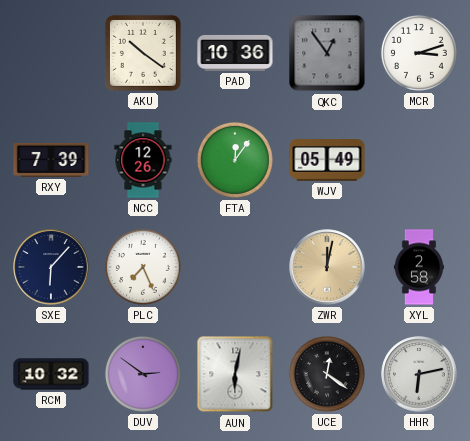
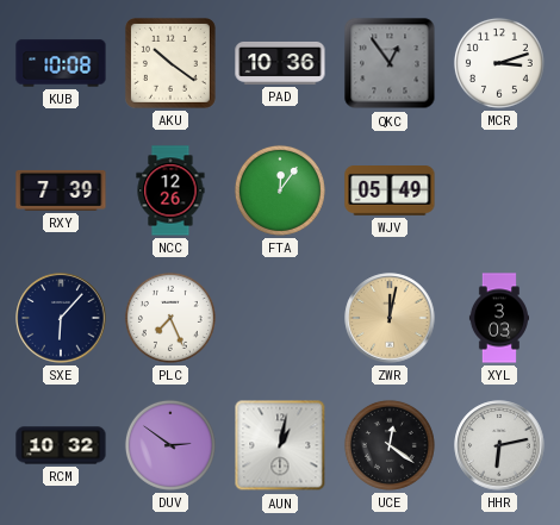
KUB: none -> 10:08 (61, 63)
XYL: 2:58 -> 3:03 (498, 318)
AUN: 6:02 -> 1:02 (280, 445)
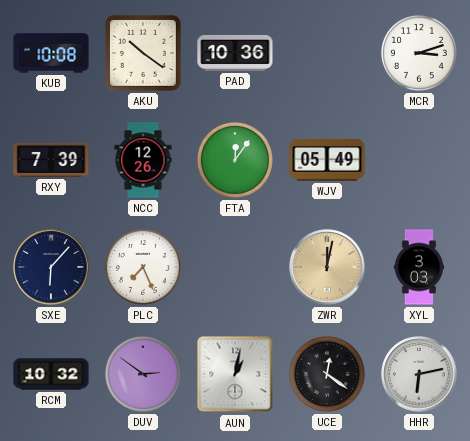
QKC: 12:54 -> none (390, 63)
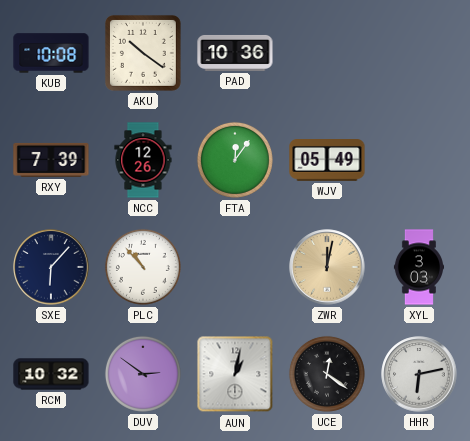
MCR: 3:12 -> none (419, 53)
PLC: 7:26 -> 10:53 (143, 267)
